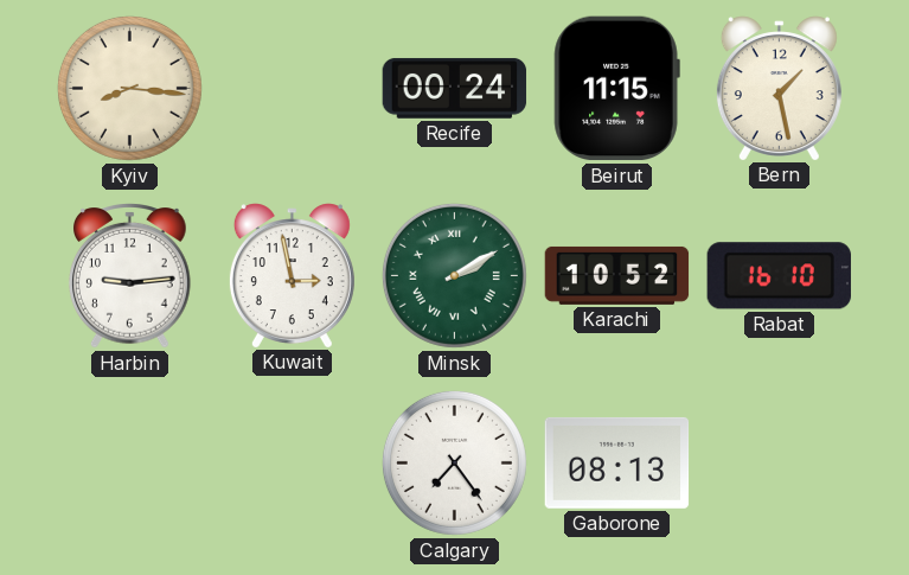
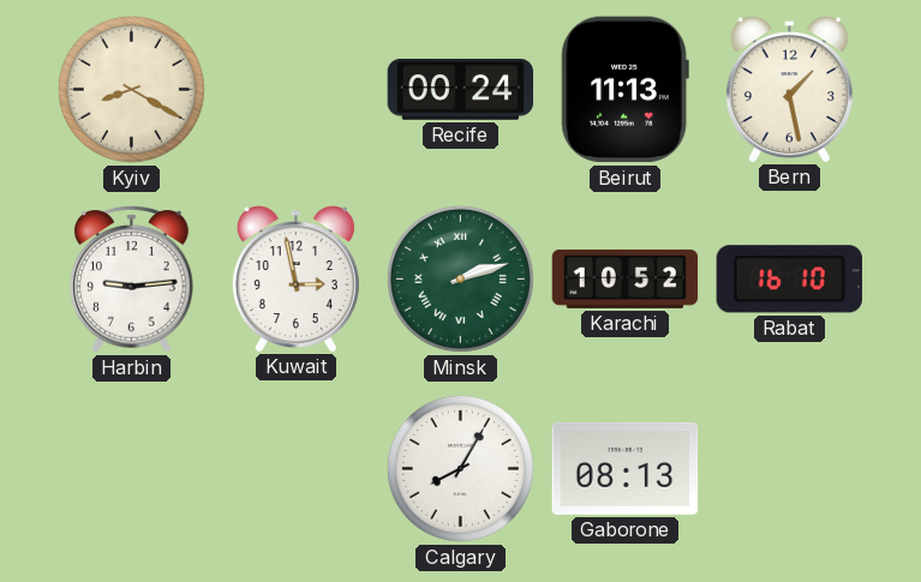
Kyiv: 8:16 -> 8:20 (131, 89)
Beirut: 11:15 -> 11:13 (624, 90)
Minsk: 2:10 -> 2:12 (460, 278)
Calgary: 7:24 -> 8:05 (460, 468)
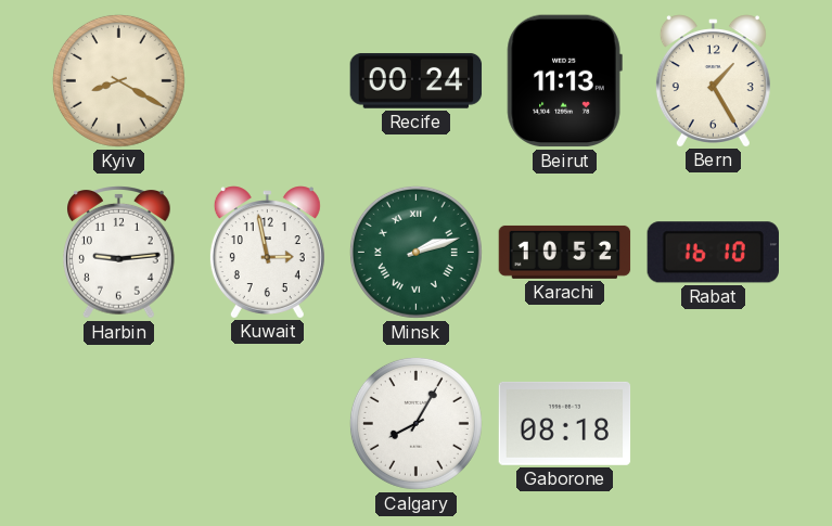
Bern: 1:28 -> 1:25 (713, 80)
Gaborone: 08:13 -> 08:18 (565, 423)
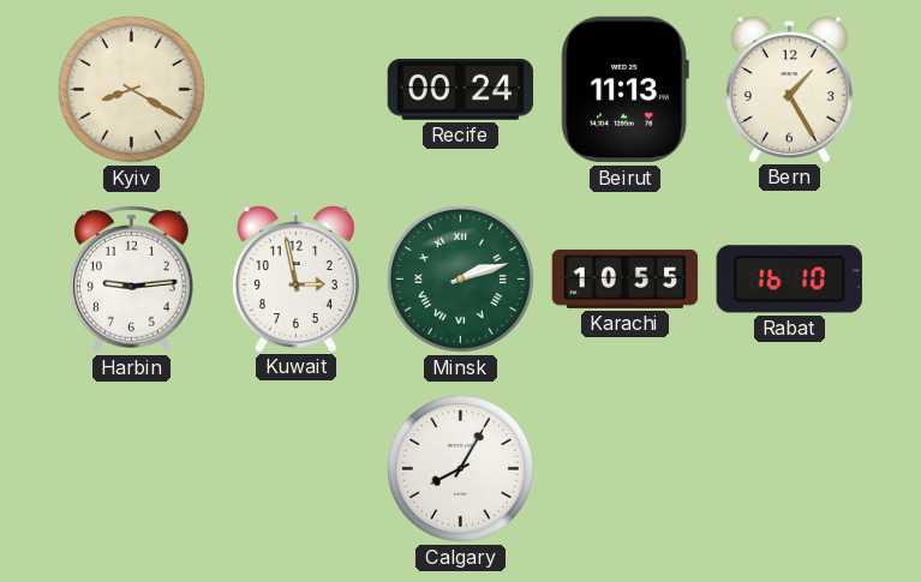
Karachi: 10:52 -> 10:55 (626, 278)
Gaborone: 08:18 -> none (565, 423)
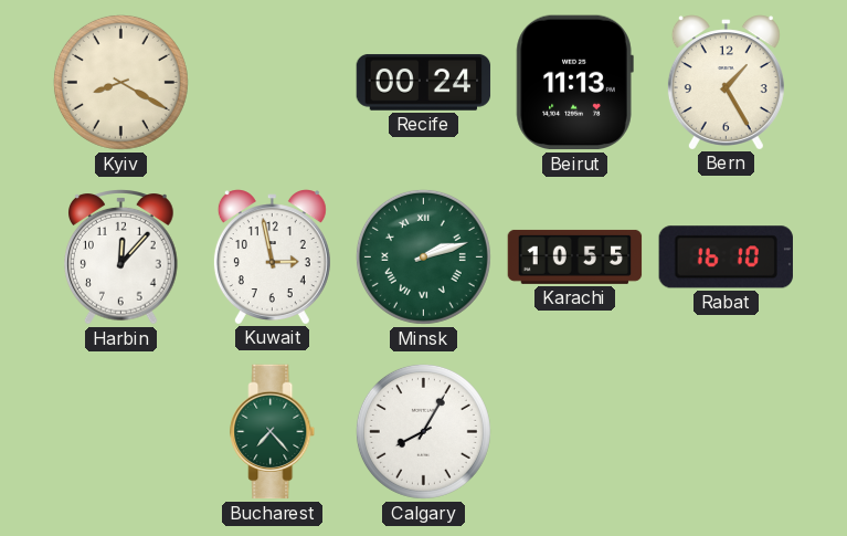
Harbin: 9:14 -> 12:07 (121, 258)
Bucharest: none -> 7:23 (273, 432)
